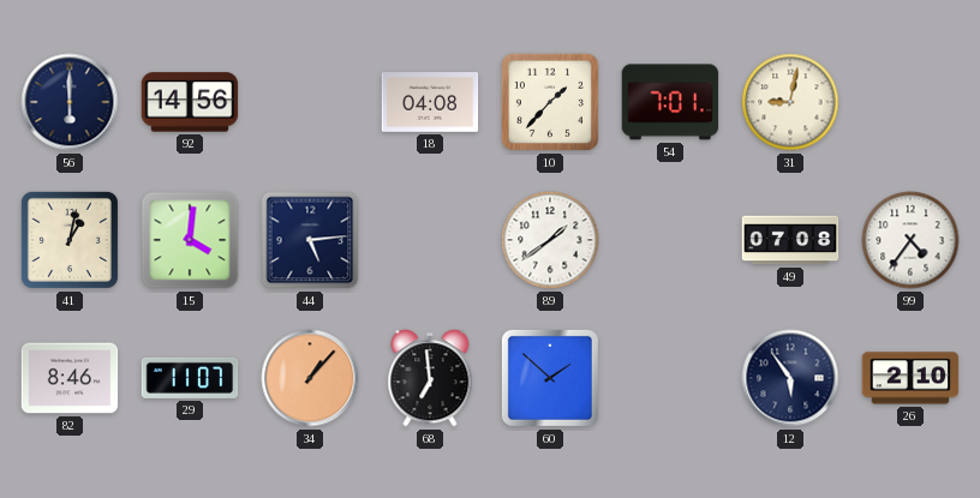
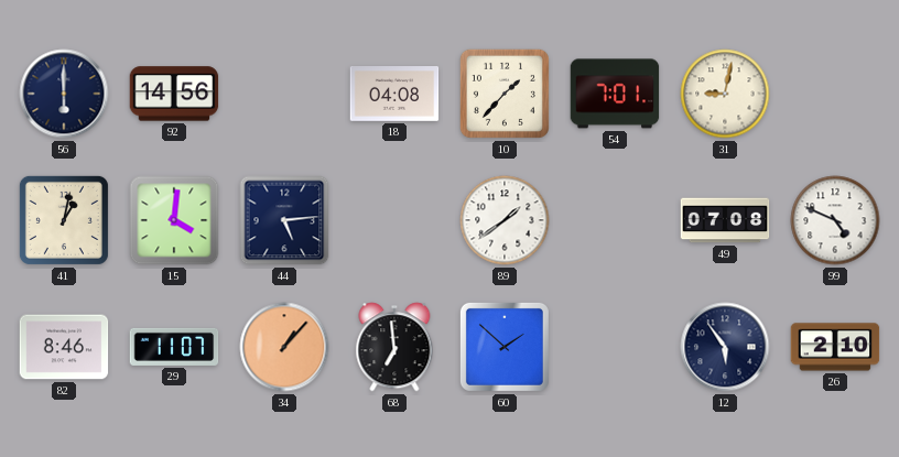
99: 4:36 -> 4:49 (835, 220)
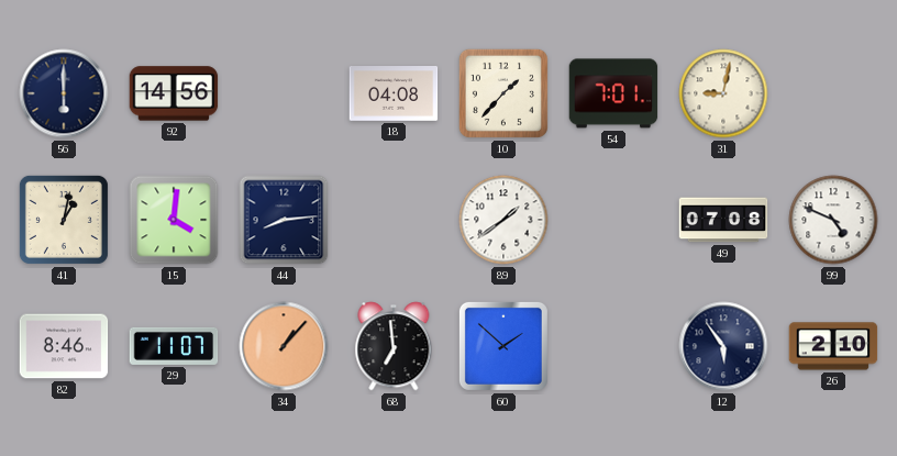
44: 5:14 -> 8:14 (284, 220)
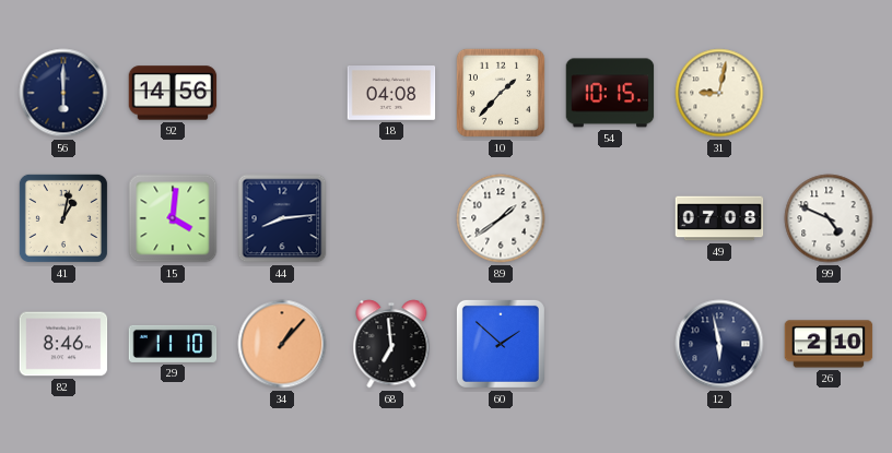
54: 7:01 -> 10:15 (610, 93)
29: 11:07 -> 11:10 (173, 344)
12: 5:54 -> 5:58 (719, 344)
